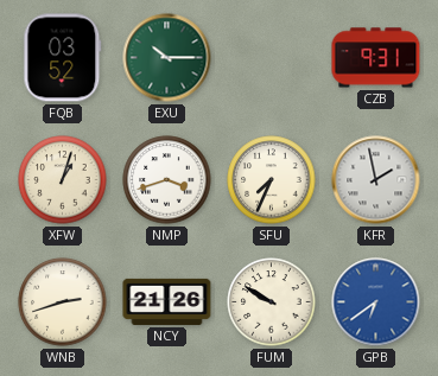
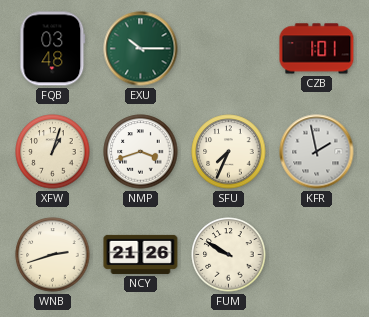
FQB: 03:52 -> 03:48 (53, 49)
CZB: 9:31 -> 1:01 (317, 49)
GPB: 6:39 -> none (376, 302)
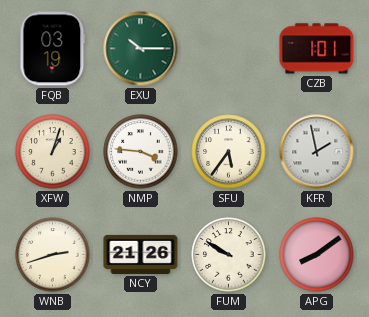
FQB: 03:48 -> 03:19 (53, 49)
NMP: 3:42 -> 3:46 (141, 152)
SFU: 7:34 -> 5:36 (229, 152)
APG: none -> 8:09 (317, 255)
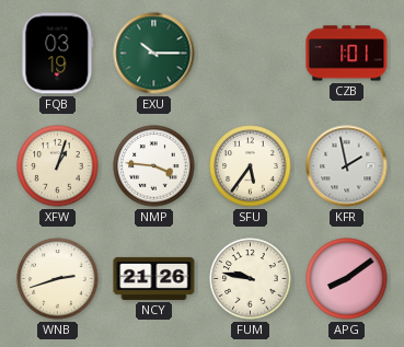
FUM: 9:50 -> 9:47 (251, 279)
